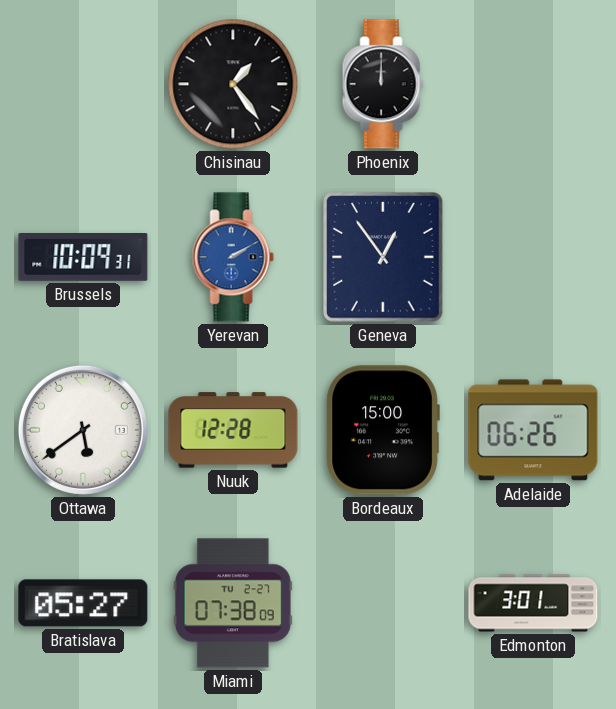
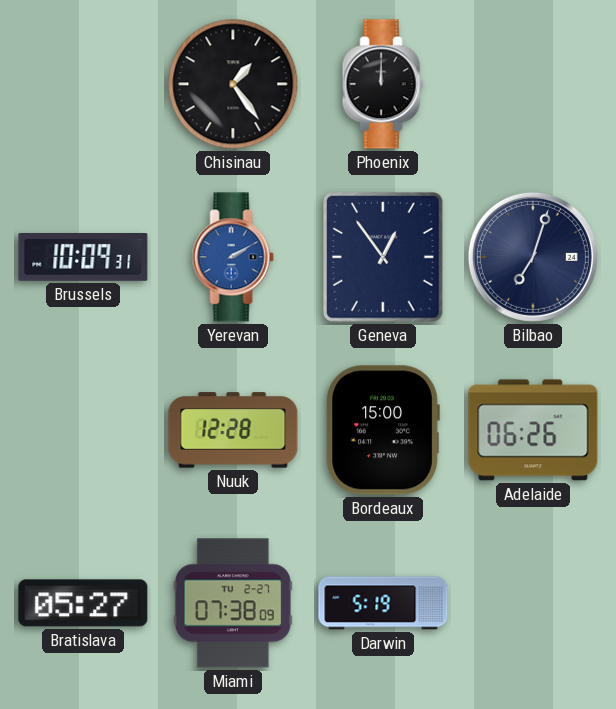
Bilbao: none -> 7:03 (533, 257)
Ottawa: 5:39 -> none (83, 430)
Darwin: none -> 5:19 (383, 603)
Edmonton: 3:01 -> none (533, 603)
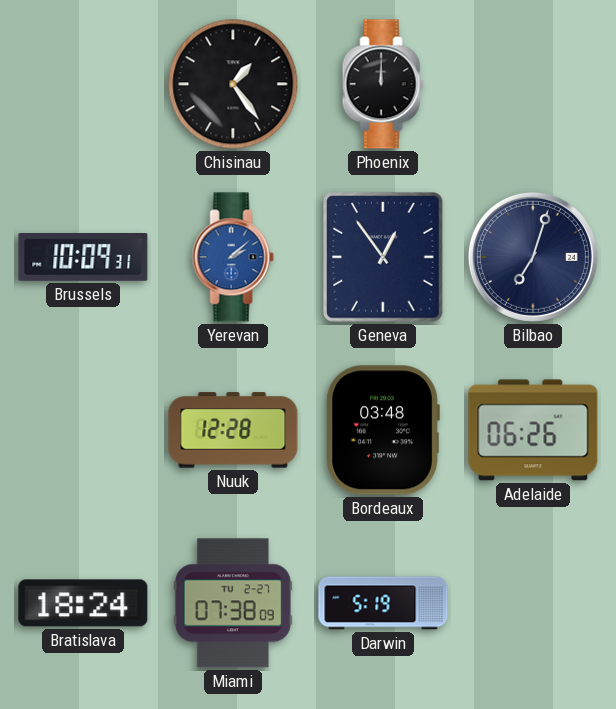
Yerevan: 2:10 -> 2:08 (233, 257)
Bordeaux: 15:00 -> 03:48 (383, 430)
Bratislava: 05:27 -> 18:24 (83, 603)
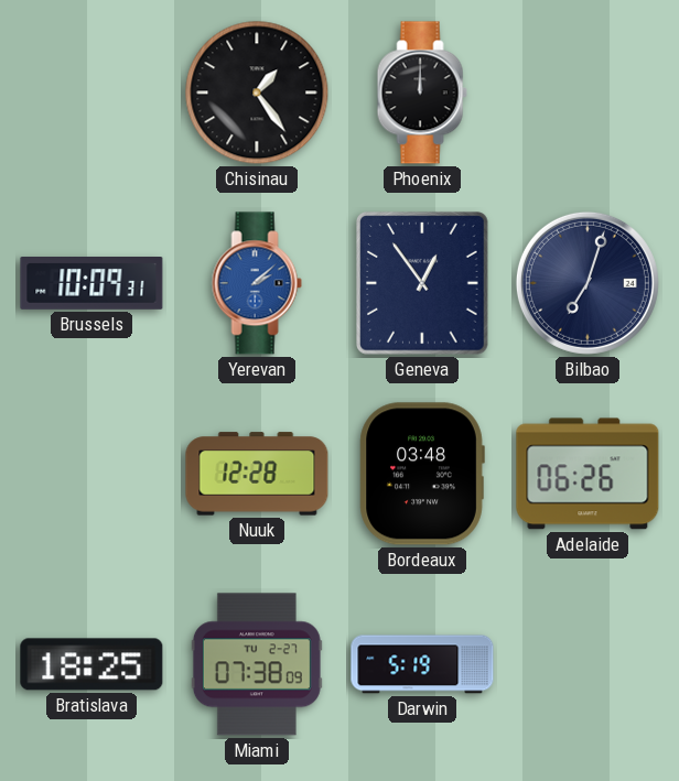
Bratislava: 18:24 -> 18:25 (91, 664)
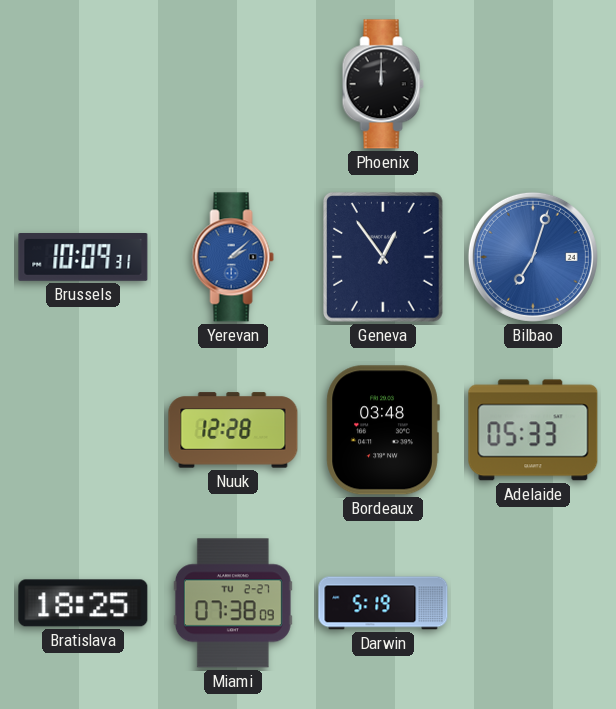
Chisinau: 1:24 -> none (257, 93)
Bilbao dial: navy -> blue (533, 257)
Adelaide: 06:26 -> 05:33 (533, 430)
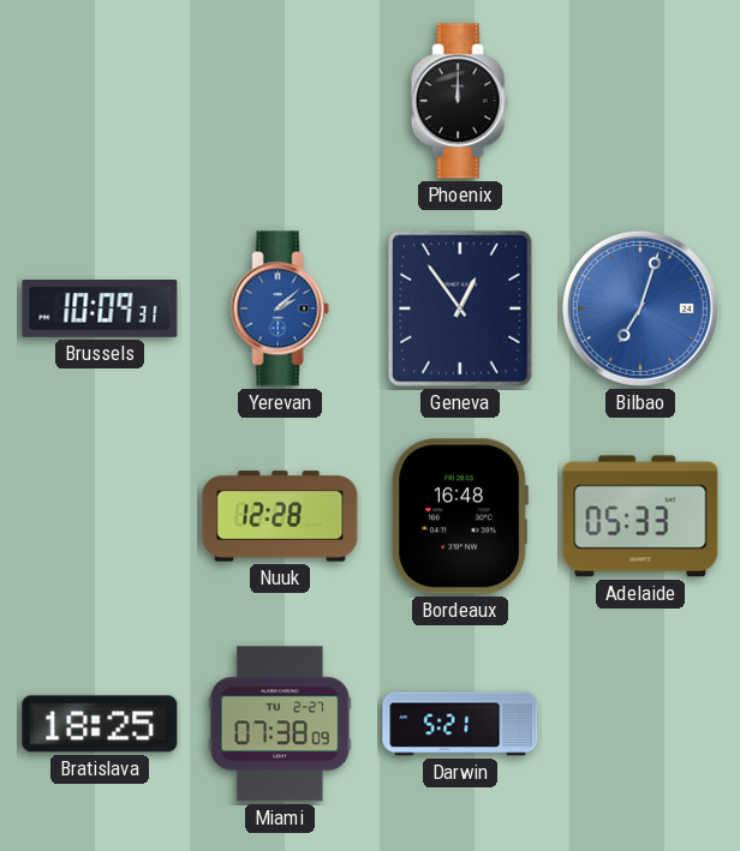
Bordeaux: 03:48 -> 16:48 (460, 516)
Darwin: 5:19 -> 5:21 (460, 724)
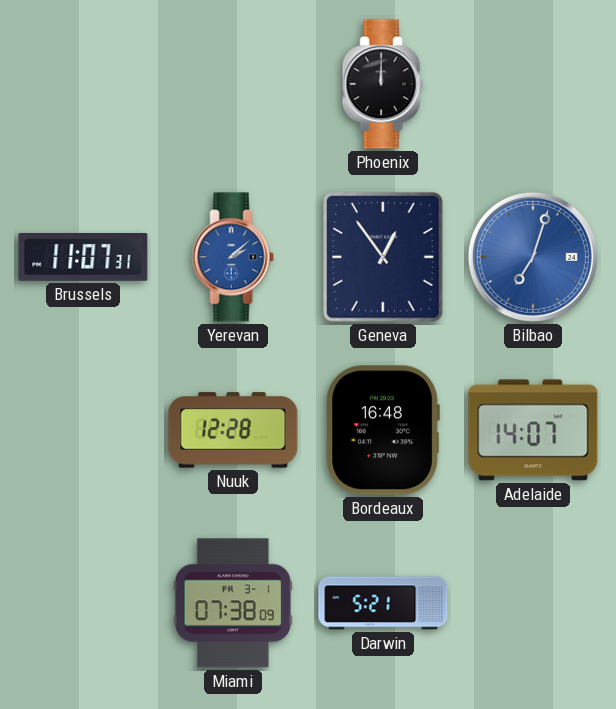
Brussels: 10:09 -> 11:07 (83, 258)
Adelaide: 05:33 -> 14:07 (533, 430)
Bratislava: 18:25 -> none (100, 724)
Miami date: TU 2-27 -> FR 3-1 (233, 603)
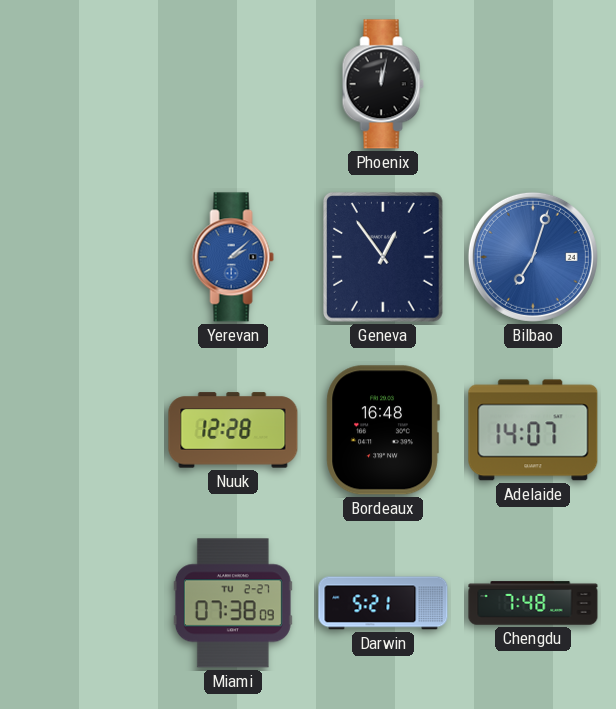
Phoenix: 12:00 -> 12:02 (383, 84)
Brussels: 11:07 -> none (83, 258)
Miami date: FR 3-1 -> TU 2-27 (233, 603)
Chengdu: none -> 7:48 (533, 603)
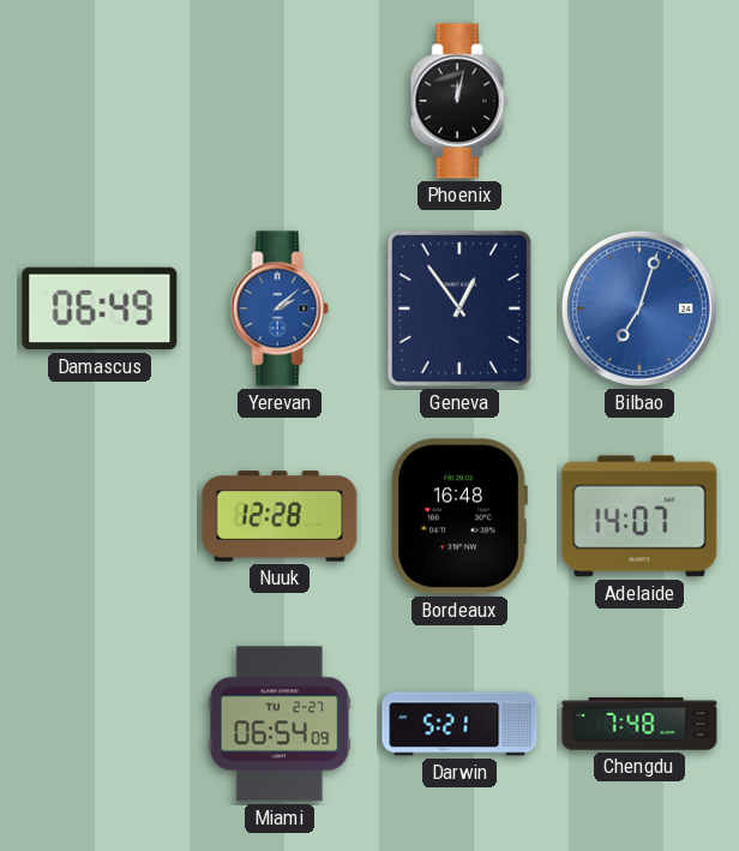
Damascus: none -> 06:49 (100, 308)
Miami: 07:38 -> 06:54 (280, 724)
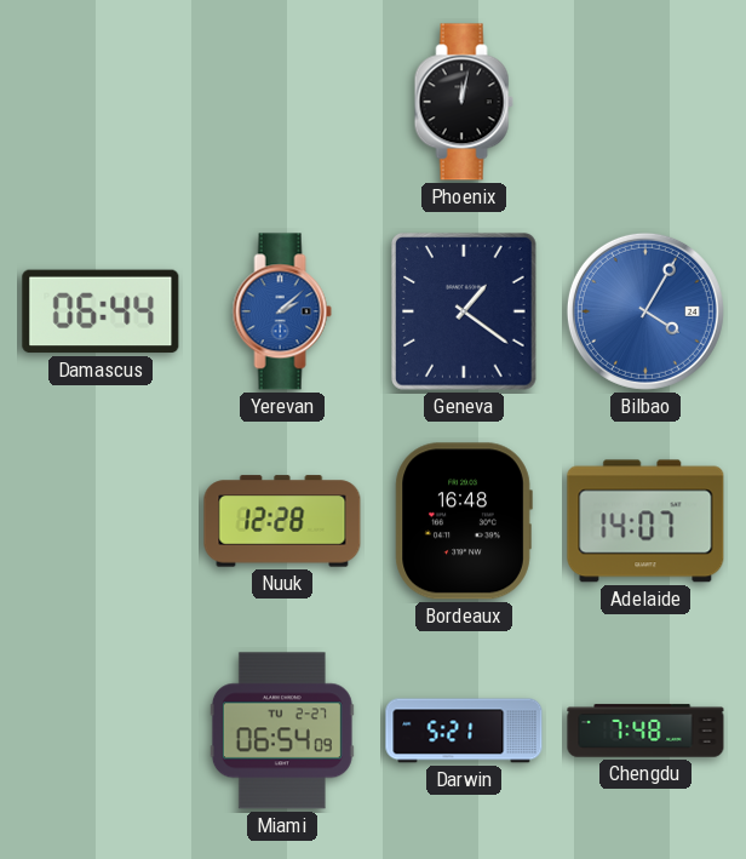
Damascus: 06:49 -> 06:44 (101, 311)
Geneva: 12:54 -> 1:21 (464, 311)
Bilbao: 7:03 -> 4:05 (645, 311)
